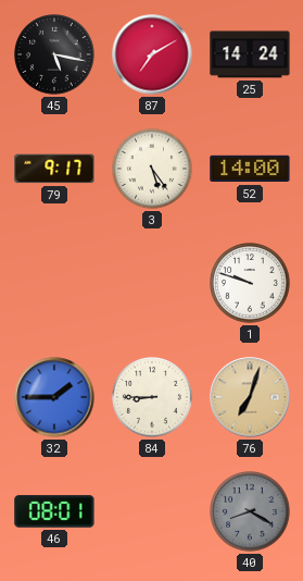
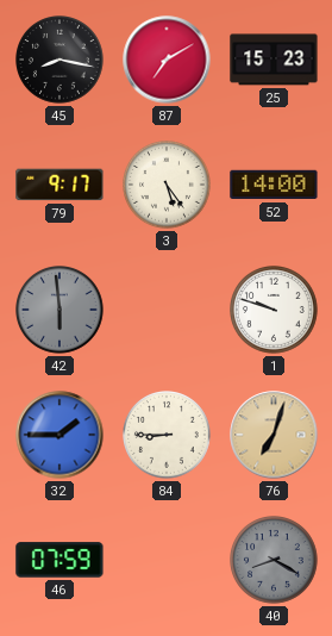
45: 5:17 -> 8:17 (61, 61)
25: 14:24 -> 15:23 (274, 60)
42: none -> 5:59 (61, 311)
46: 08:01 -> 07:59 (59, 560)
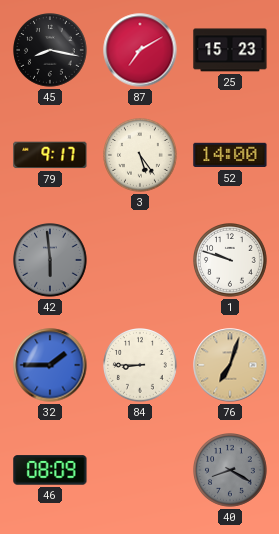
46: 07:59 -> 08:09 (50, 470)
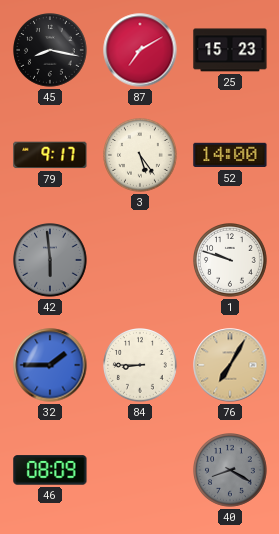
76: 7:03 -> 7:05 (230, 365)
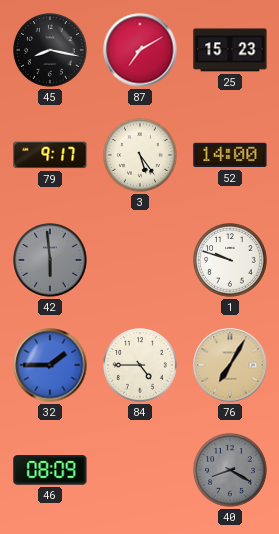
84: 8:45 -> 4:45 (141, 366)
